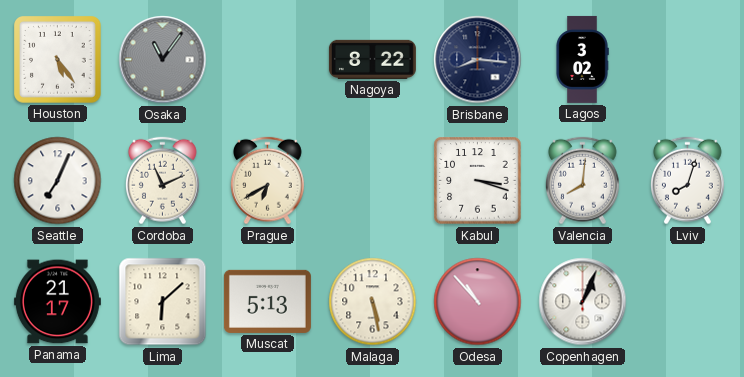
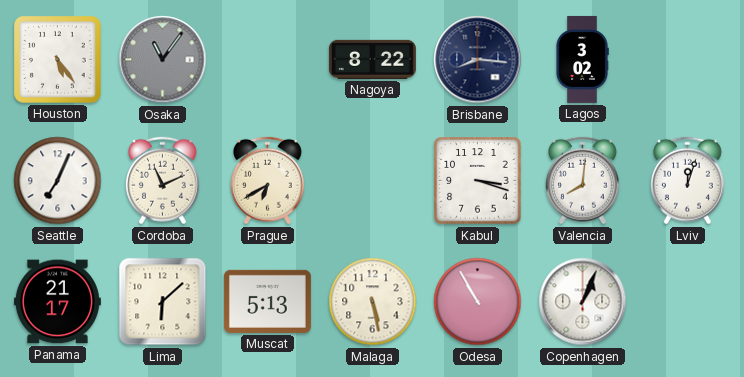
Lviv: 8:03 -> 12:03 (688, 181)
Odesa: 10:53 -> 10:55 (478, 302)
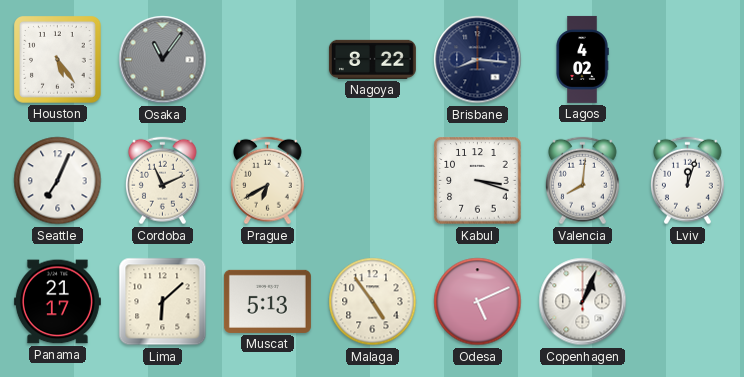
Lagos: 3:02 -> 4:02 (582, 59)
Malaga: 5:28 -> 4:54 (373, 302)
Odesa: 10:55 -> 5:11 (478, 302)
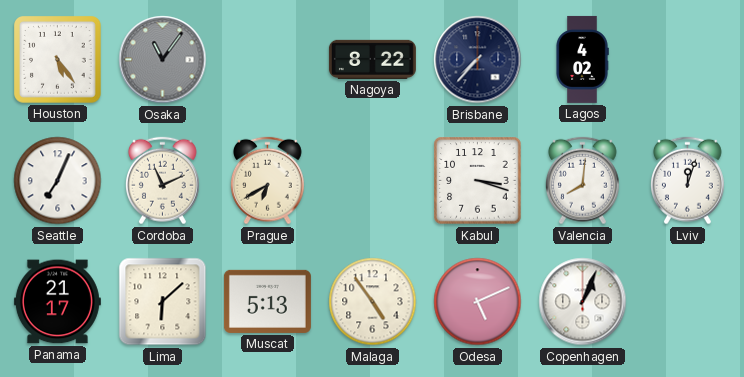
Brisbane: 8:16 -> 7:37 (478, 60)
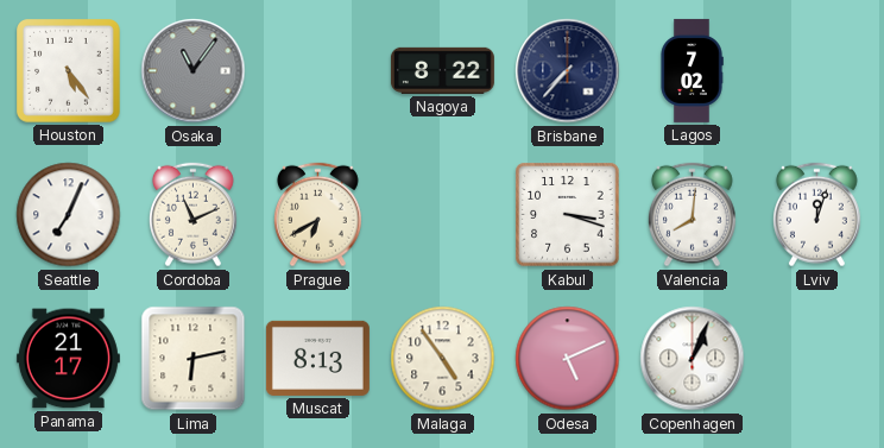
Lagos: 4:02 -> 7:02 (692, 70)
Lima: 6:08 -> 6:13 (194, 359)
Muscat: 5:13 -> 8:13 (317, 358)
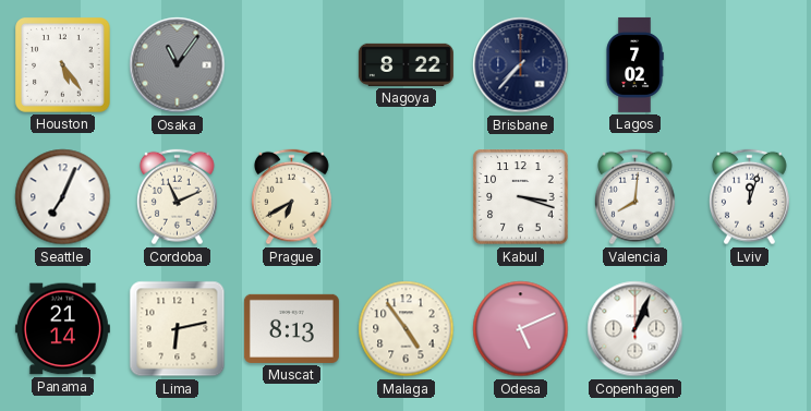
Panama: 21:17 -> 21:14 (62, 329)
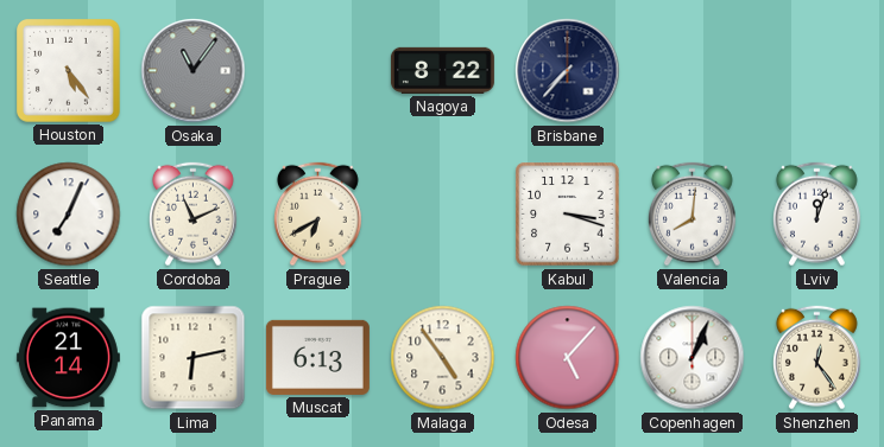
Lagos: 7:02 -> none (634, 64)
Muscat: 8:13 -> 6:13 (317, 357)
Odesa: 5:11 -> 5:07 (568, 358)
Shenzhen: none -> 12:24 (817, 358)
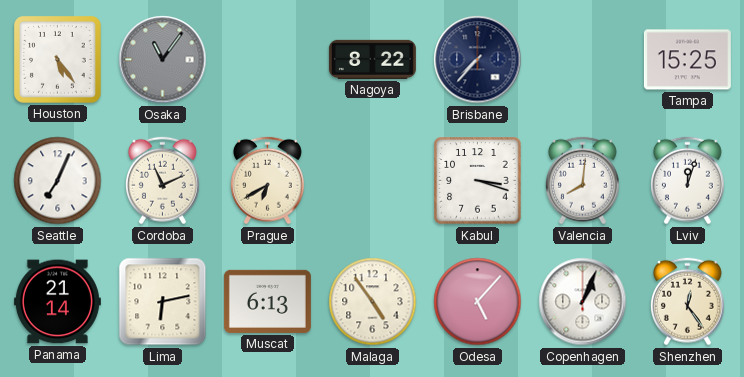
Tampa: none -> 15:25 (687, 60)
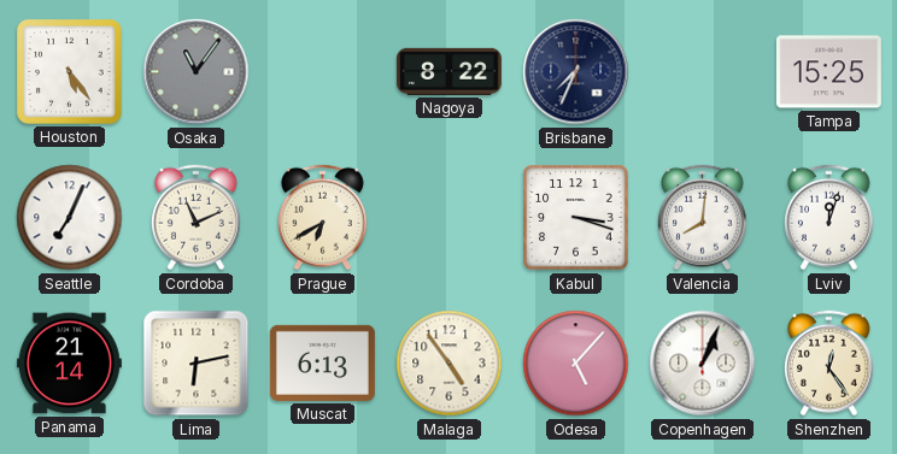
Brisbane: 7:37 -> 7:34 (576, 72)
